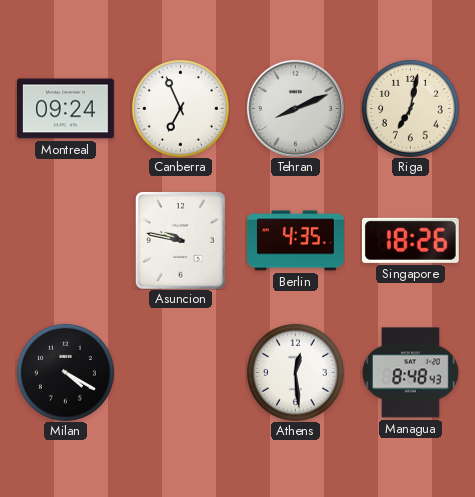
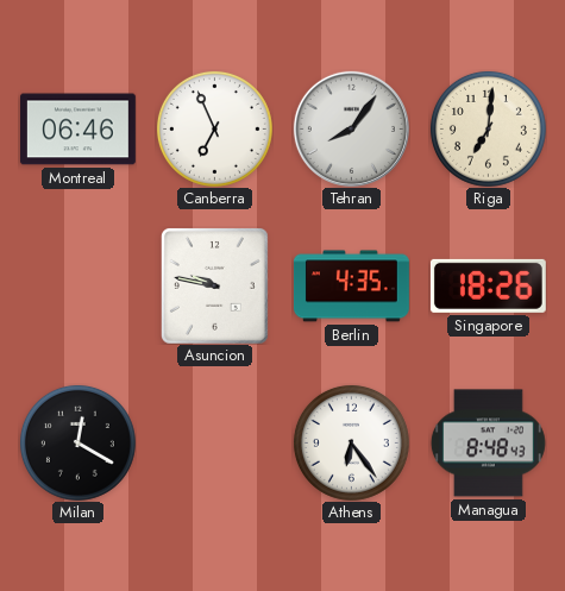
Montreal: 09:24 -> 06:46 (77, 130)
Tehran: 8:11 -> 8:06 (351, 128)
Riga: 7:02 -> 7:01 (488, 128)
Milan: 4:20 -> 12:20 (77, 442)
Athens: 12:29 -> 6:24 (351, 442)
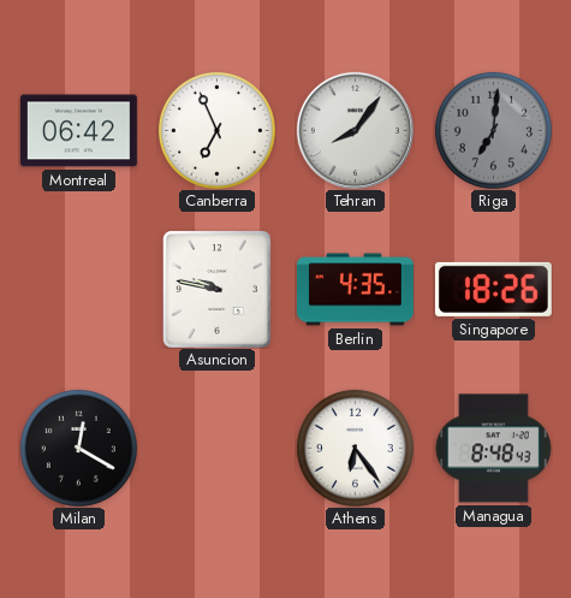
Montreal: 06:46 -> 06:42 (78, 131)
Riga dial: cream -> grey (493, 130)
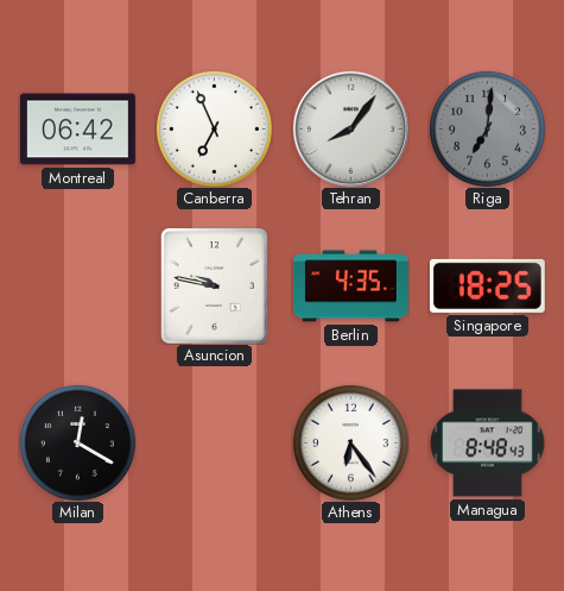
Singapore: 18:26 -> 18:25 (487, 285)
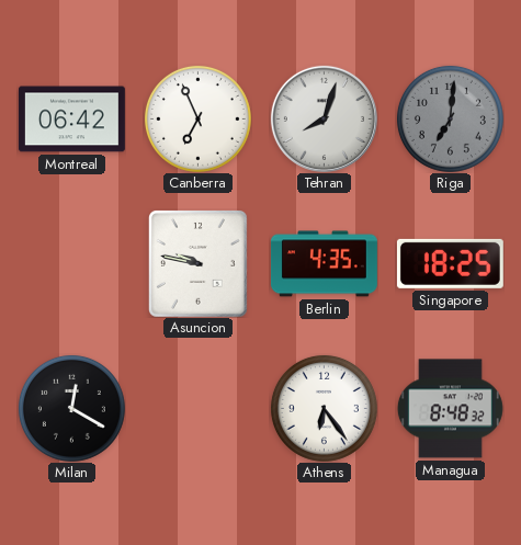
Tehran: 8:06 -> 8:03 (324, 118)
Managua: 8:48:43 -> 8:48:32 (450, 409)
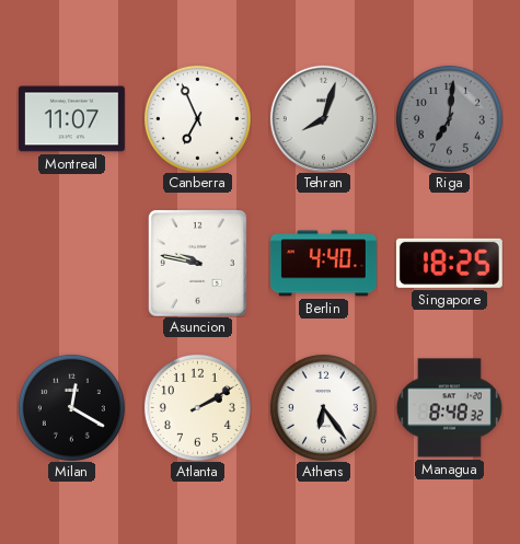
Montreal: 06:42 -> 11:07 (71, 119)
Berlin: 4:35 -> 4:40 (323, 264)
Atlanta: none -> 2:10 (197, 407)
